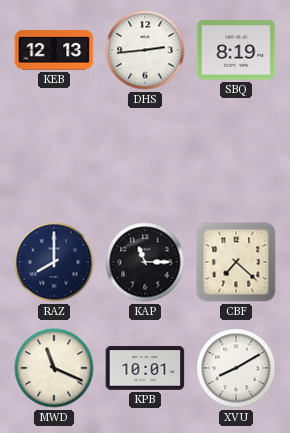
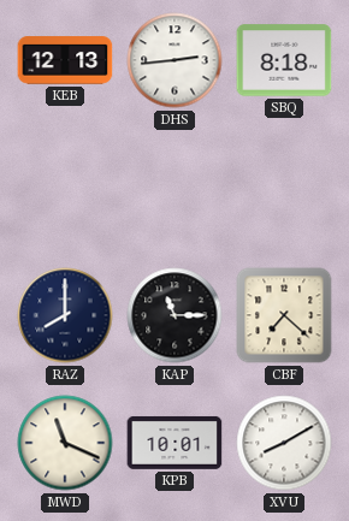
SBQ: 8:19 -> 8:18 (284, 60)
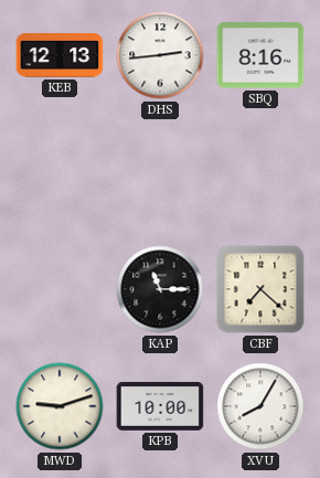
SBQ: 8:18 -> 8:16 (260, 55)
RAZ: 8:00 -> none (65, 315)
MWD: 11:19 -> 9:12 (60, 406)
KPB: 10:01 -> 10:00 (160, 406)
XVU: 8:10 -> 8:05 (260, 406)
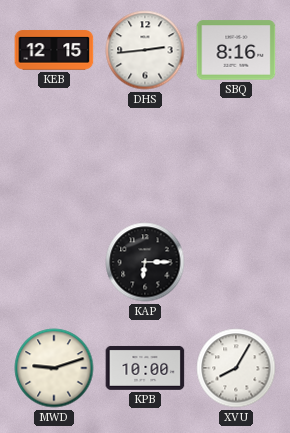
KEB: 12:13 -> 12:15 (54, 50)
KAP: 11:15 -> 6:15 (145, 262)
CBF: 7:22 -> none (260, 289)
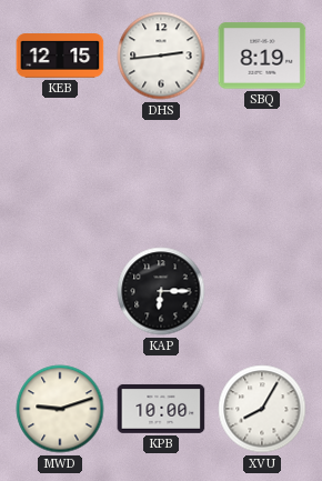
SBQ: 8:16 -> 8:19 (262, 56)
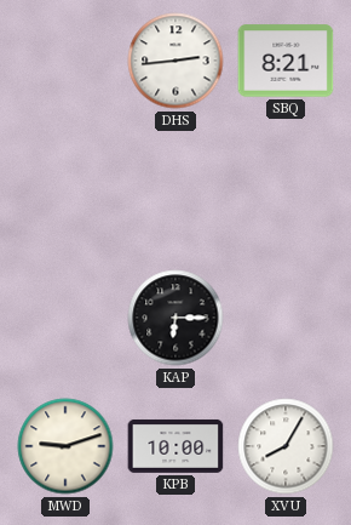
KEB: 12:15 -> none (60, 56)
SBQ: 8:19 -> 8:21 (286, 61)
